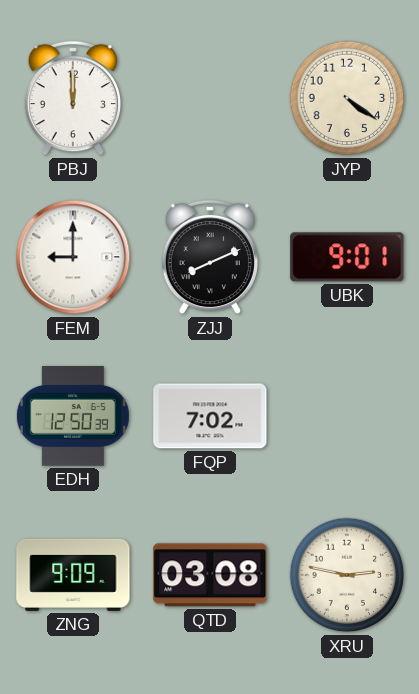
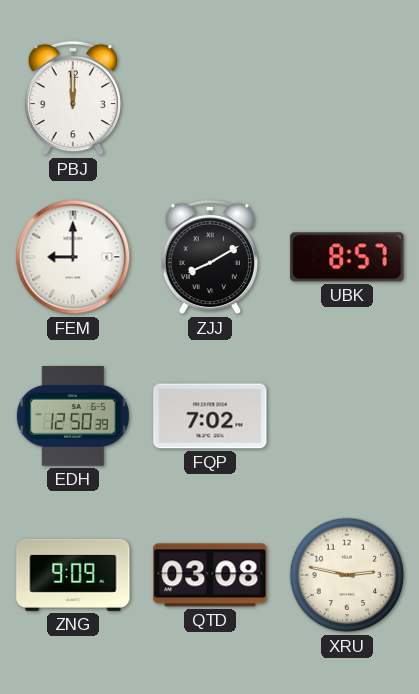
JYP: 4:21 -> none (347, 98)
ZJJ: 8:11 -> 8:10 (210, 257)
UBK: 9:01 -> 8:57 (347, 257)
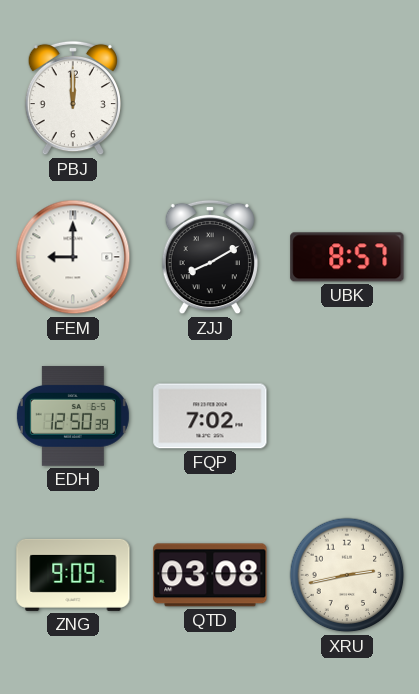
XRU: 2:47 -> 2:43 (347, 575)
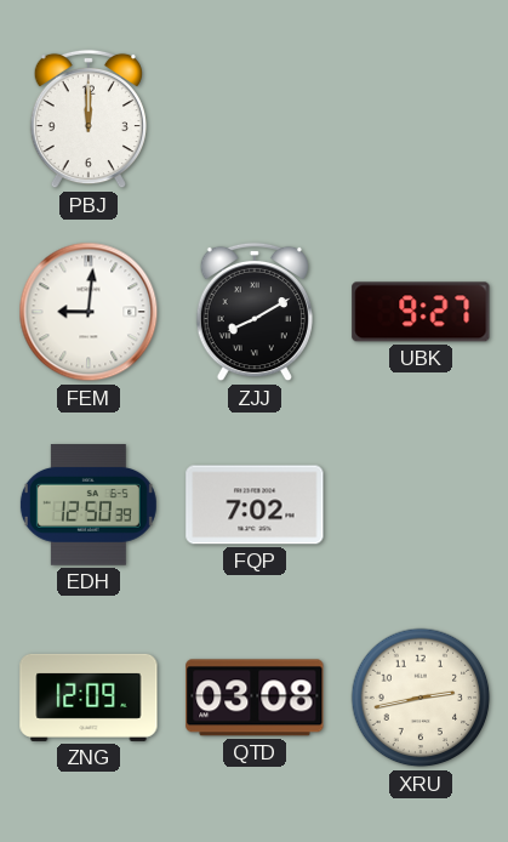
FEM: 9:00 -> 9:01 (89, 312)
UBK: 8:57 -> 9:27 (421, 312)
ZNG: 9:09 -> 12:09 (89, 698)
